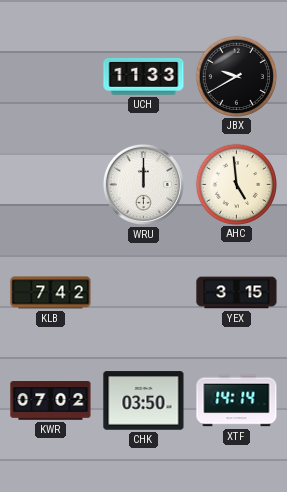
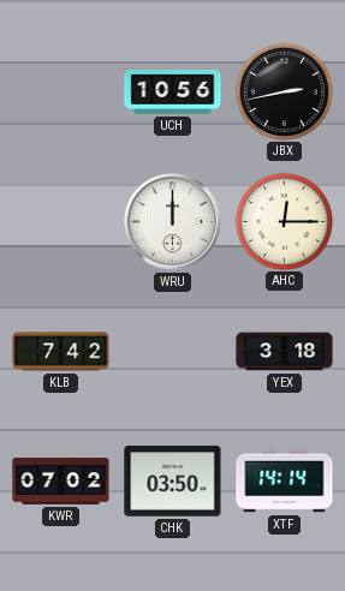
UCH: 11:33 -> 10:56 (173, 91)
JBX: 9:40 -> 2:43 (284, 91)
AHC: 4:59 -> 12:15 (284, 221)
YEX: 3:15 -> 3:18 (285, 352)
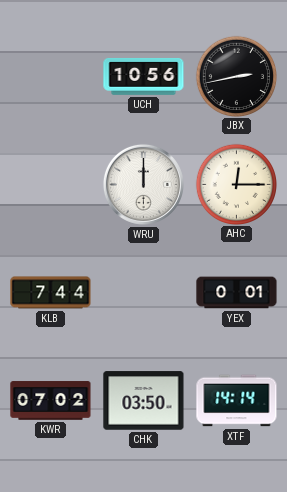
KLB: 7:42 -> 7:44 (51, 293)
YEX: 3:18 -> 0:01 (237, 293)
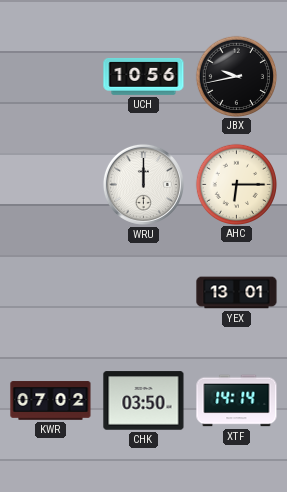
JBX: 2:43 -> 9:43 (236, 76)
AHC: 12:15 -> 6:15 (236, 184)
KLB: 7:44 -> none (51, 293)
YEX: 0:01 -> 13:01 (237, 293)
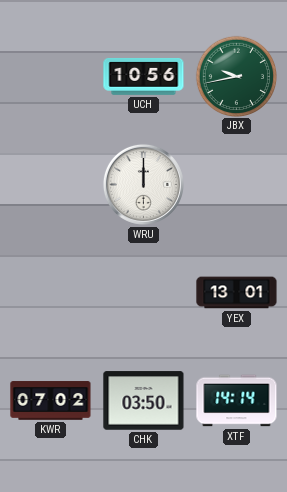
JBX dial: black -> green (236, 76)
AHC: 6:15 -> none (236, 184)
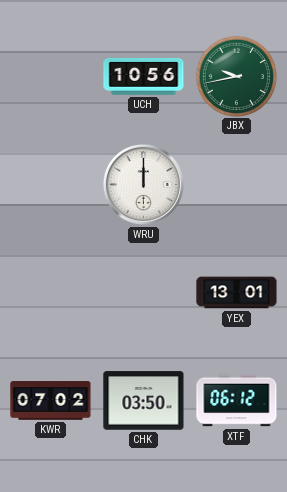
XTF: 14:14 -> 06:12 (237, 401)
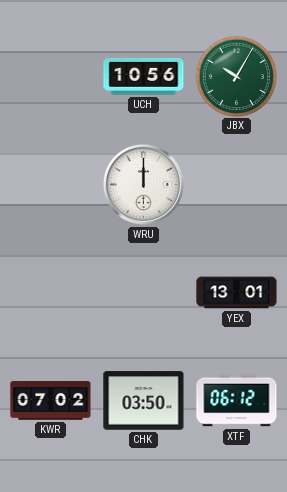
JBX: 9:43 -> 10:05 (236, 76)
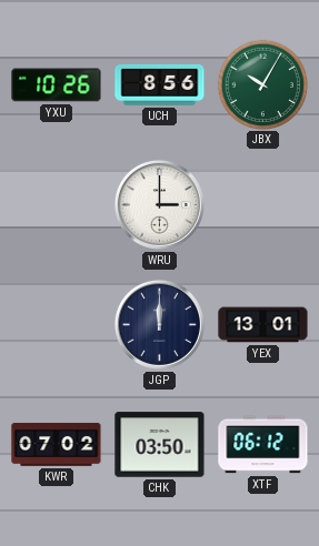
YXU: none -> 10:26 (57, 85)
UCH: 10:56 -> 8:56 (160, 84)
WRU: 12:00 -> 3:00 (159, 204)
JGP: none -> 12:00 (159, 324)
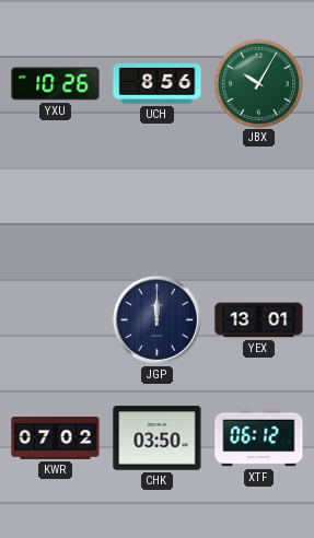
WRU: 3:00 -> none (159, 204)
